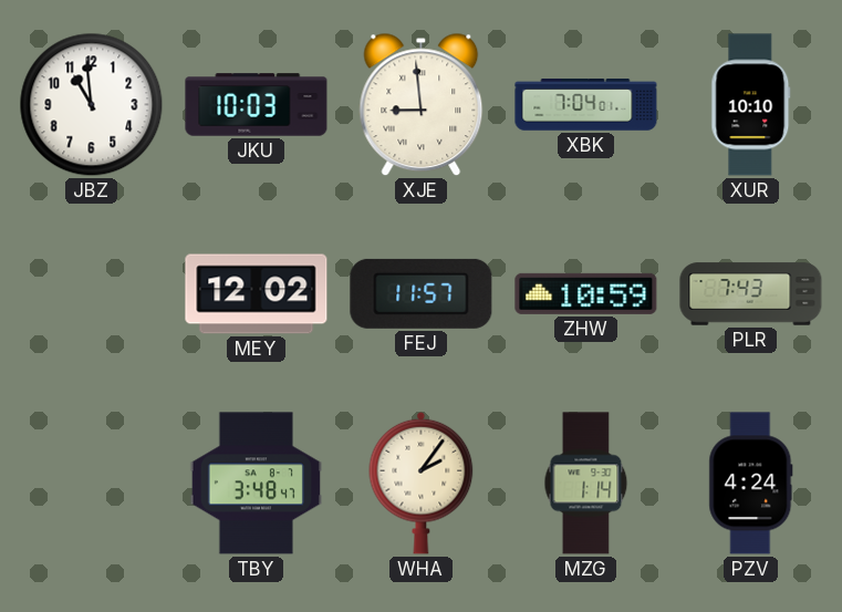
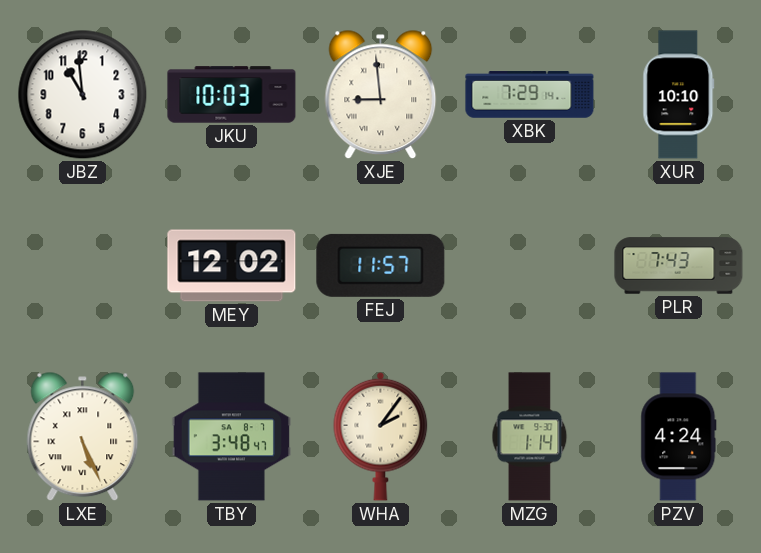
XBK: 7:04 -> 7:29 (530, 95)
ZHW: 10:59 -> none (586, 293)
LXE: none -> 5:26 (83, 437)
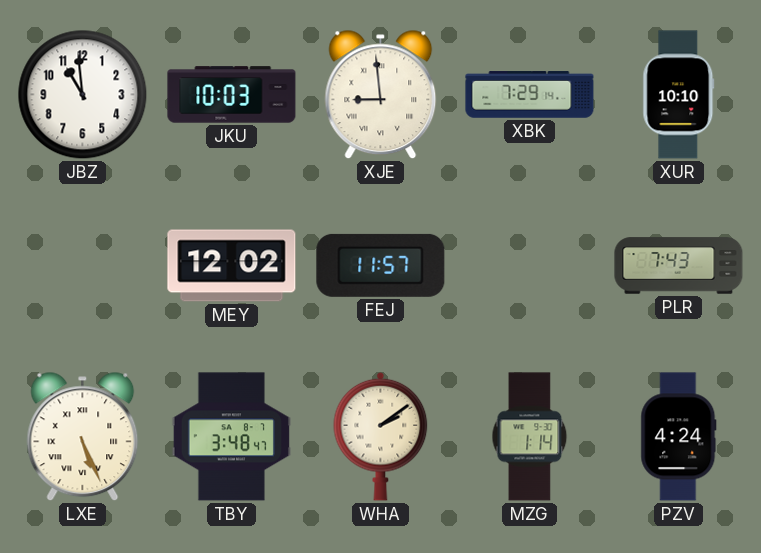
WHA: 2:06 -> 2:09 (381, 436)
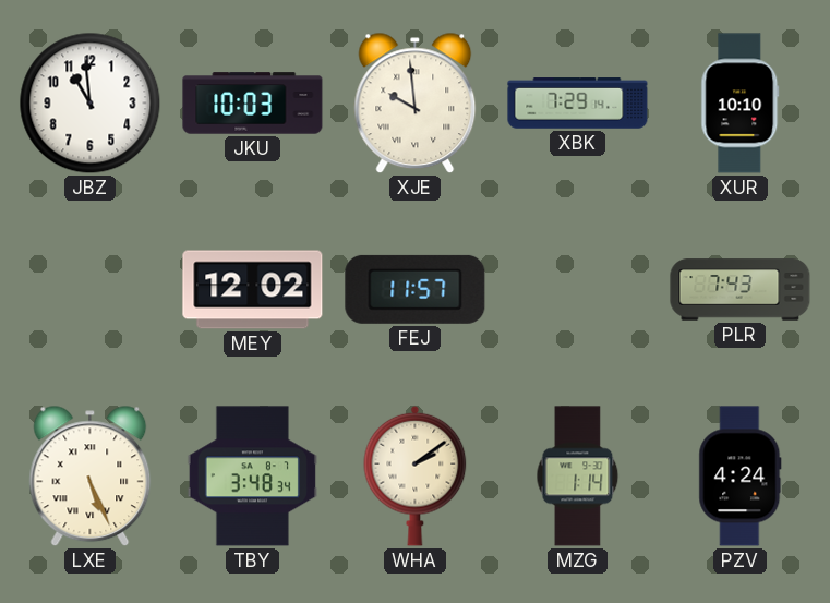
XJE: 8:59 -> 9:59 (416, 104)
TBY: 3:48:47 -> 3:48:34 (252, 477)
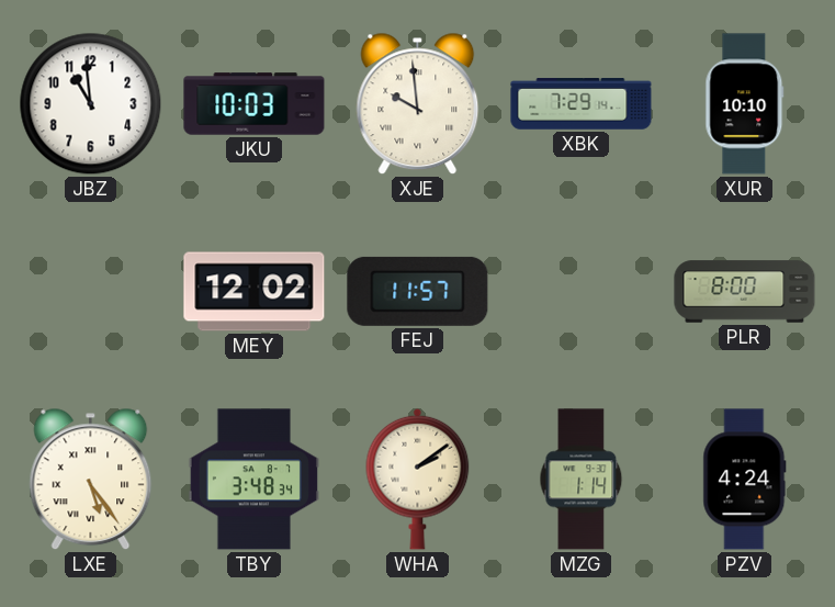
PLR: 7:43 -> 8:00 (745, 292)
LXE: 5:26 -> 5:24 (91, 480)
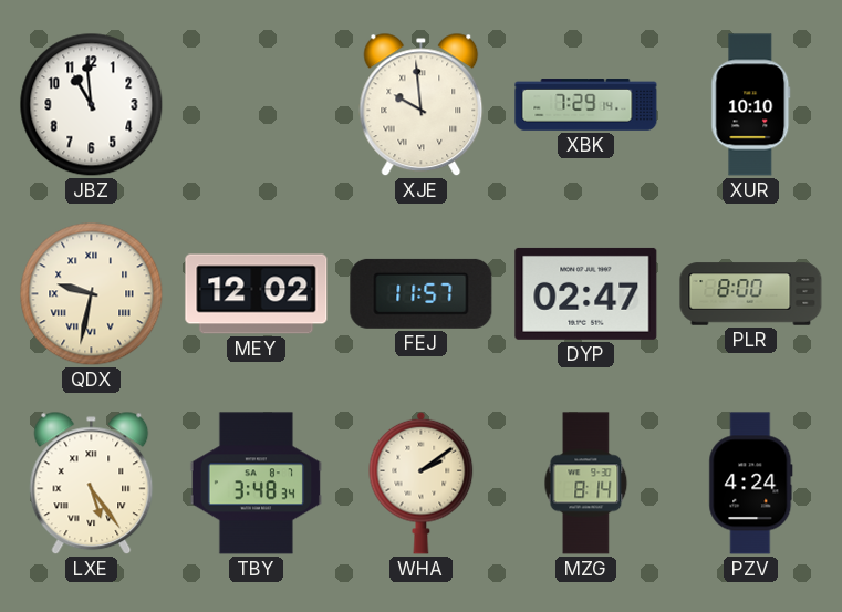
JKU: 10:03 -> none (255, 104)
QDX: none -> 9:32 (92, 294)
DYP: none -> 02:47 (586, 293)
MZG: 1:14 -> 8:14 (586, 484)
